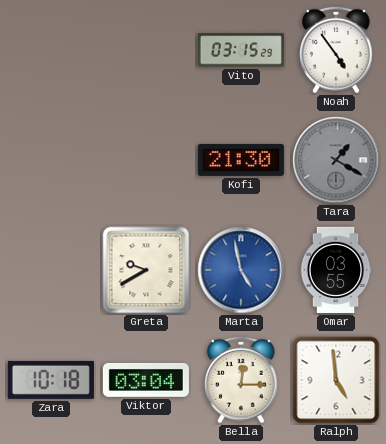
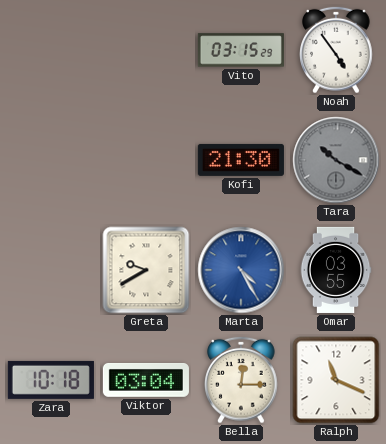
Tara: 1:20 -> 10:20 (336, 160)
Marta: 4:58 -> 4:25 (241, 270)
Ralph: 4:59 -> 11:19 (336, 380)
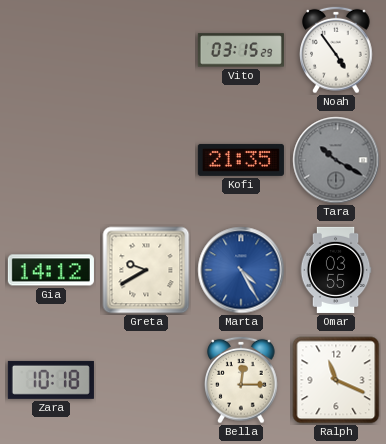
Kofi: 21:30 -> 21:35 (241, 160)
Gia: none -> 14:12 (51, 270)
Viktor: 03:04 -> none (146, 380)
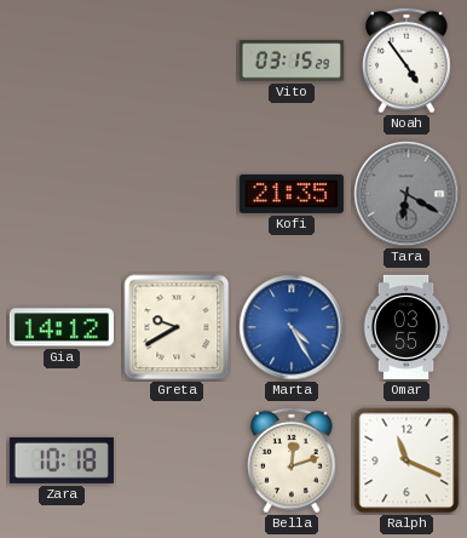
Tara: 10:20 -> 6:20 (407, 194)
Bella: 12:15 -> 12:12 (293, 460)
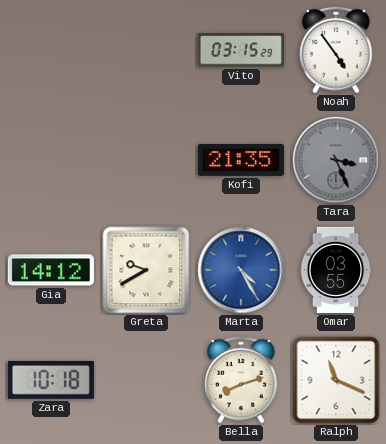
Tara: 6:20 -> 3:26 (336, 160)
Bella: 12:12 -> 8:12 (242, 380)
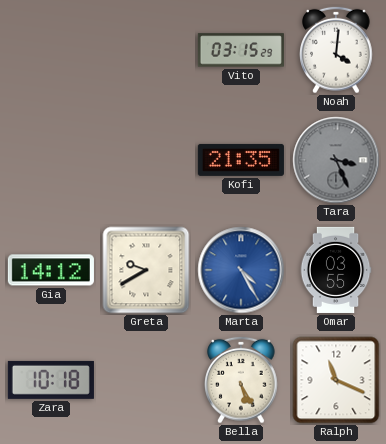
Noah: 4:54 -> 4:01 (337, 50)
Bella: 8:12 -> 5:25 (242, 380)
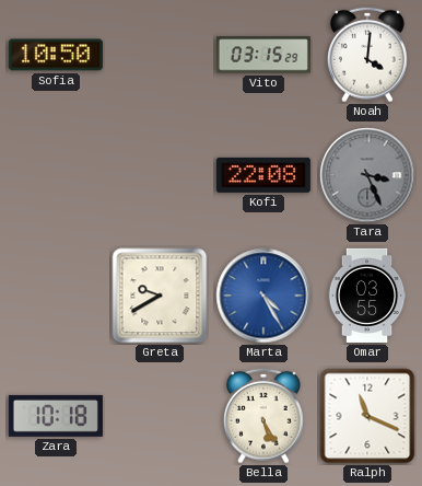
Sofia: none -> 10:50 (56, 55)
Kofi: 21:35 -> 22:08 (263, 175)
Gia: 14:12 -> none (51, 270)
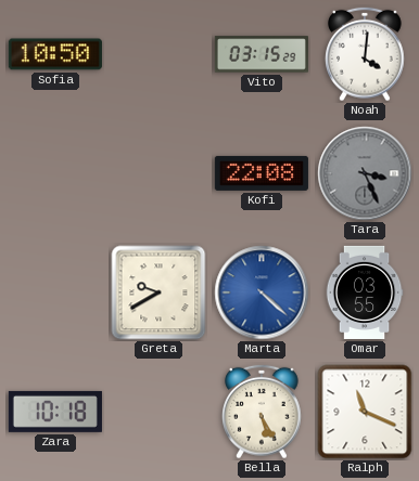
Marta: 4:25 -> 4:22 (262, 292)
